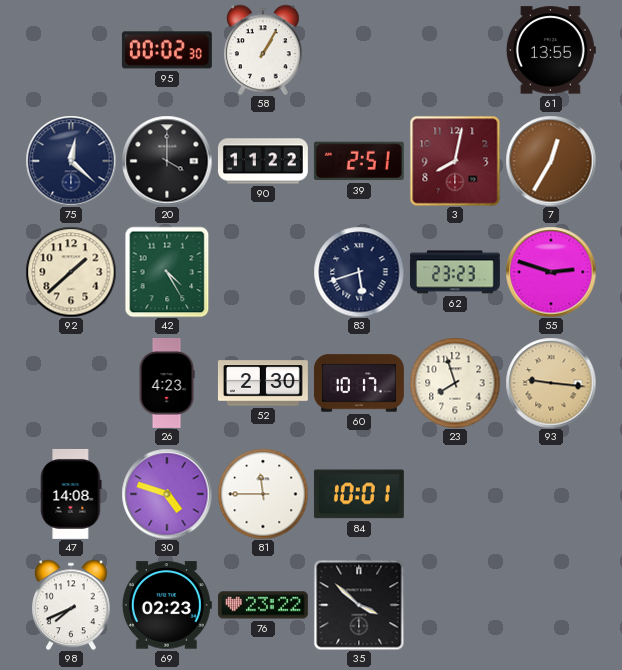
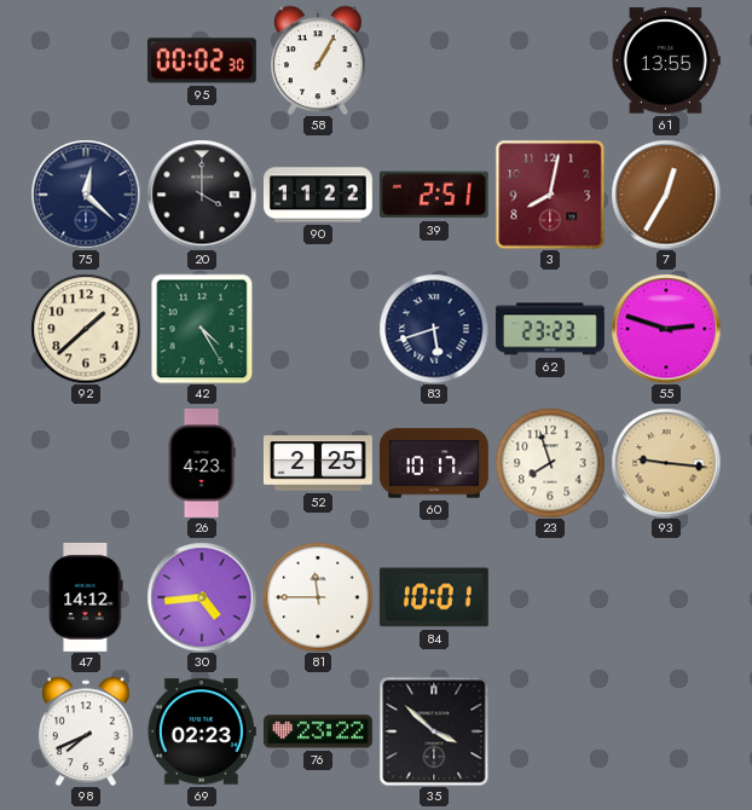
52: 2:30 -> 2:25 (318, 463)
47: 14:08 -> 14:12 (86, 597)
30: 4:48 -> 4:44 (202, 597)
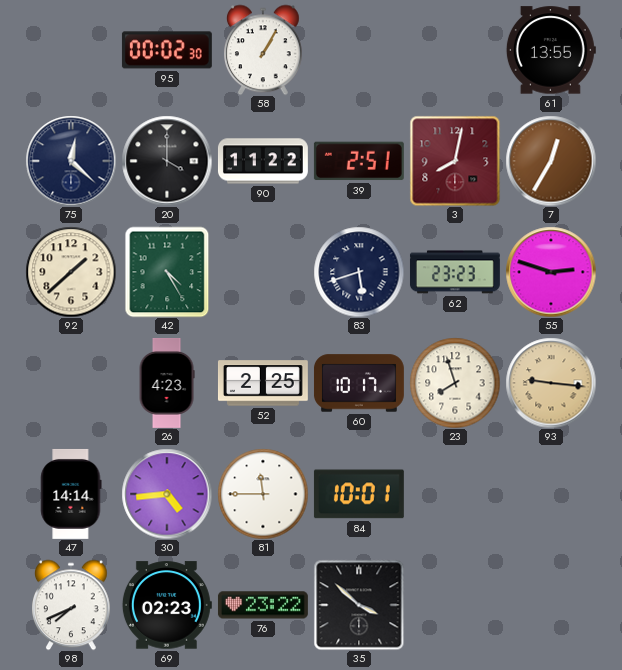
47: 14:12 -> 14:14 (71, 494)
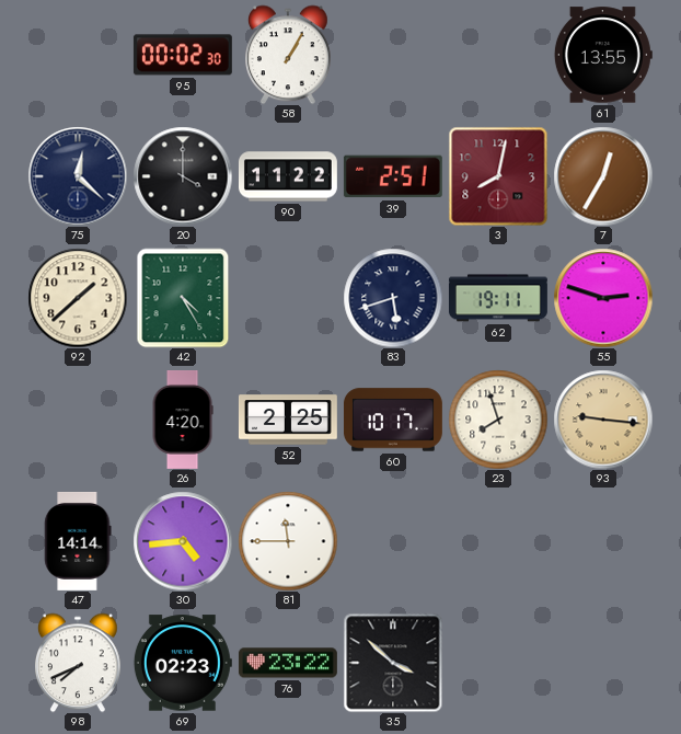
62: 23:23 -> 19:11 (498, 298)
26: 4:23 -> 4:20 (183, 421)
84: 10:01 -> none (359, 494)
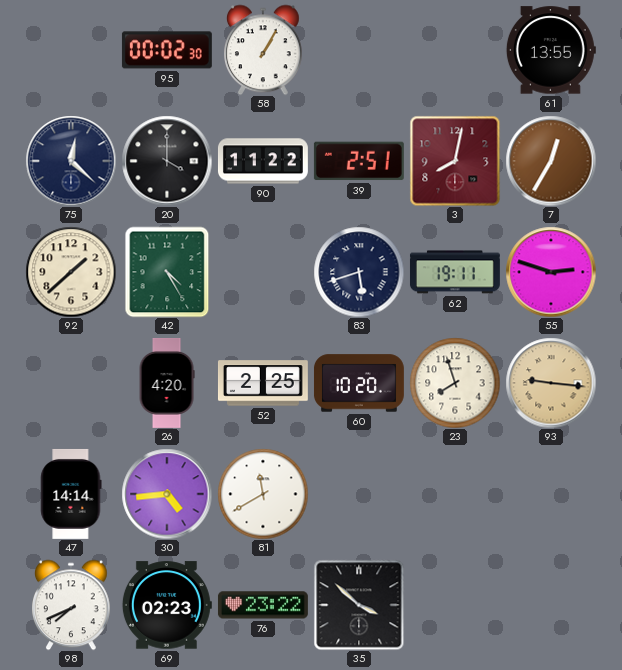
60: 10:17 -> 10:20 (359, 383)
81: 11:45 -> 11:40 (263, 494)
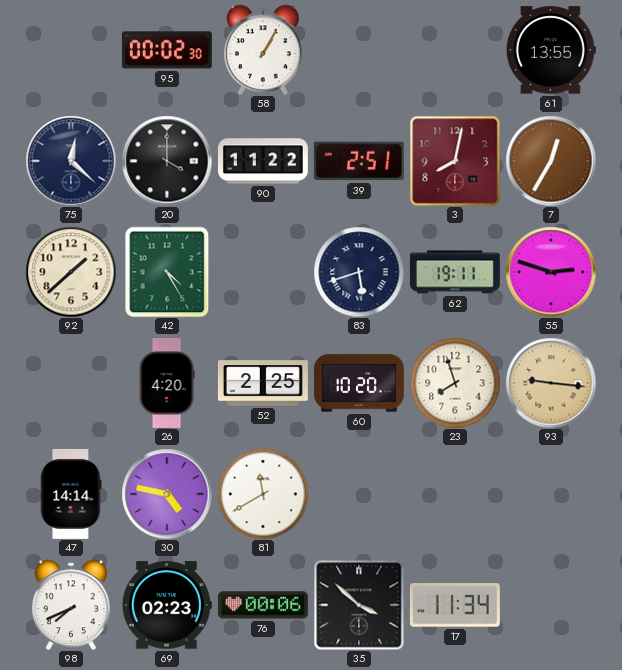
30: 4:44 -> 4:47 (167, 494)
76: 23:22 -> 00:06 (263, 605)
17: none -> 11:34 (455, 605)
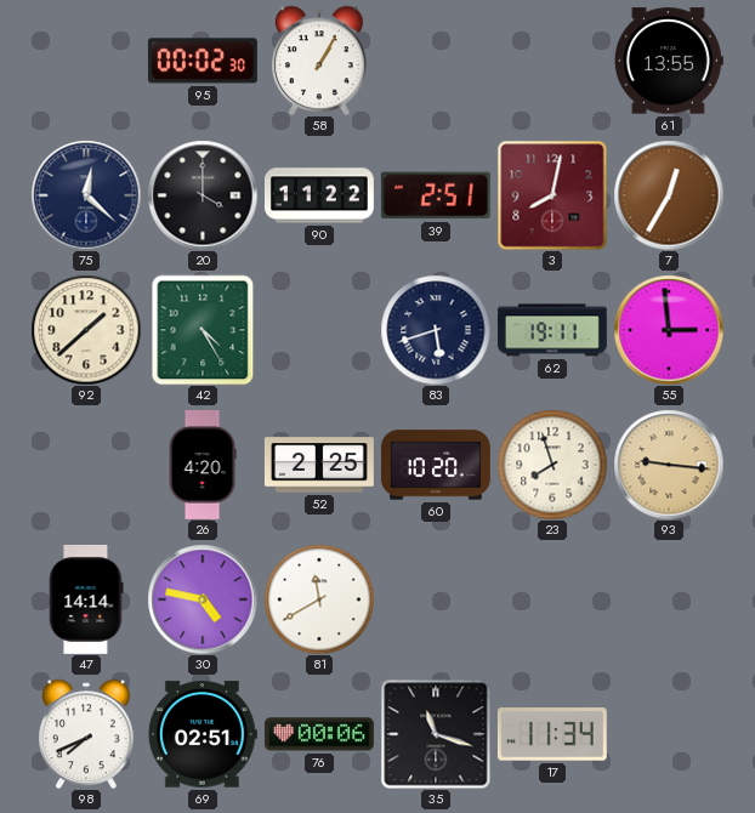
55: 2:48 -> 2:59 (669, 330)
69: 02:23 -> 02:51 (203, 734)
35: 3:52 -> 11:18 (436, 734)
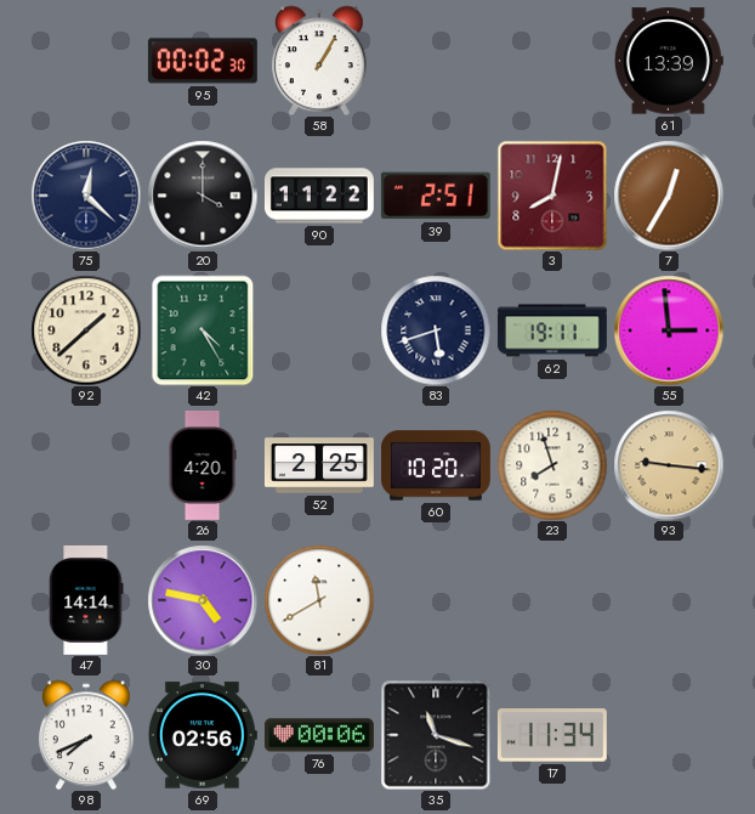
61: 13:55 -> 13:39 (669, 61)
69: 02:51 -> 02:56 (203, 735)
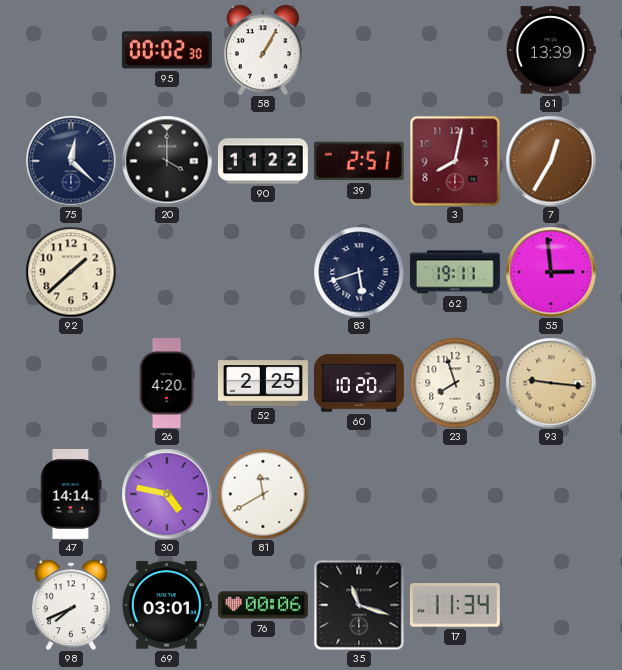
42: 4:25 -> none (203, 330)
69: 02:56 -> 03:01 (167, 605)
